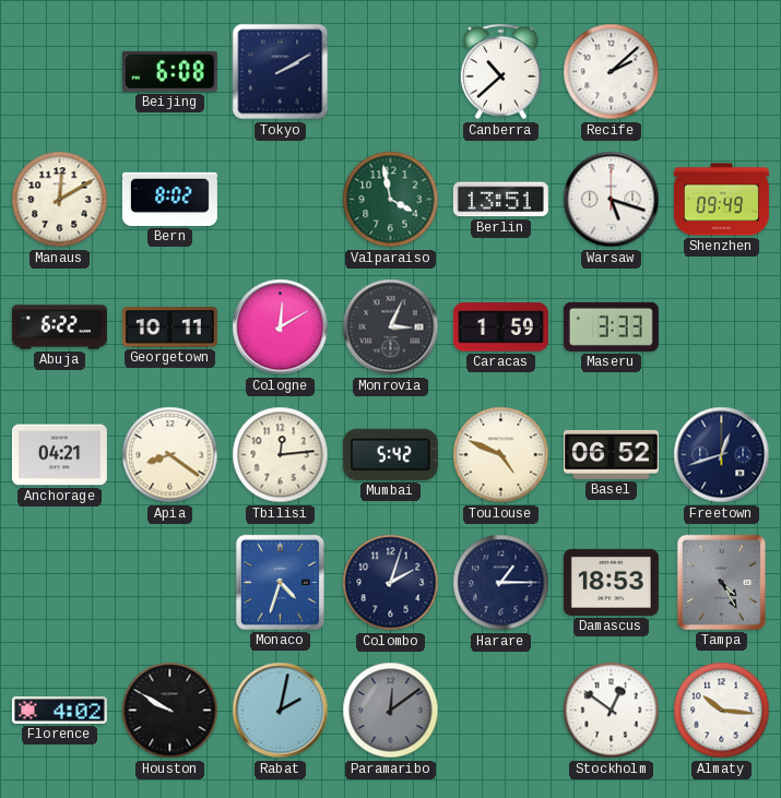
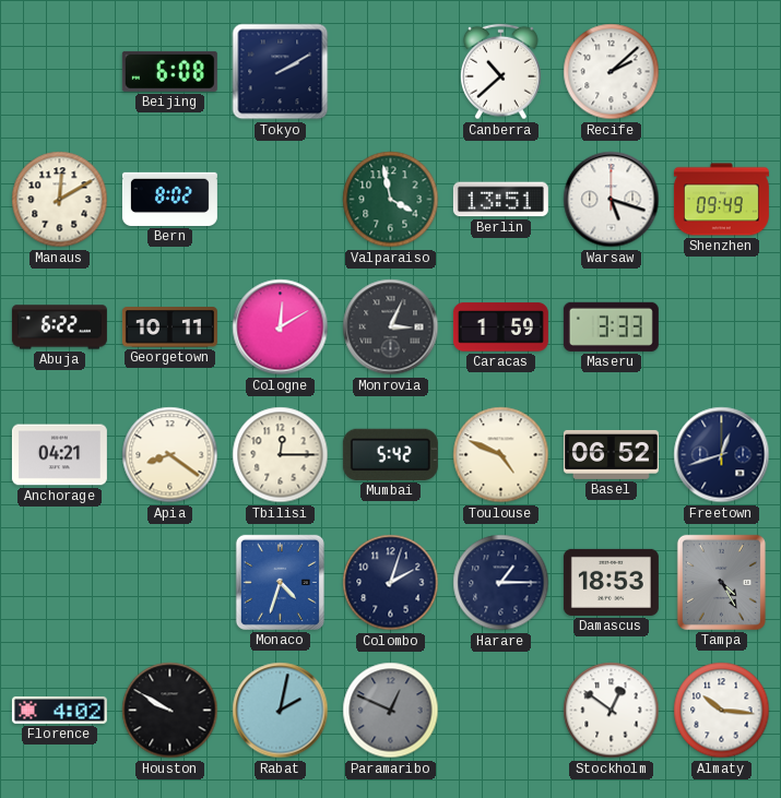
Tbilisi: 12:14 -> 12:15 (281, 455)
Paramaribo: 12:09 -> 12:49 (391, 711)
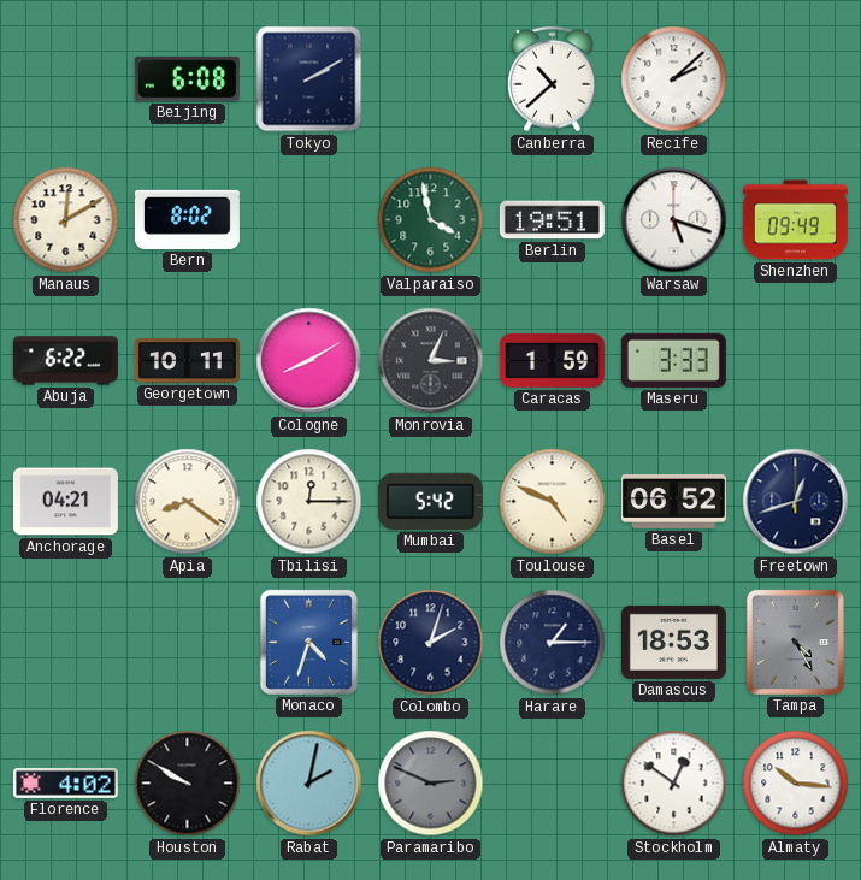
Berlin: 13:51 -> 19:51 (552, 220)
Cologne: 12:10 -> 8:10 (309, 361)
Paramaribo: 12:49 -> 2:49 (431, 784)
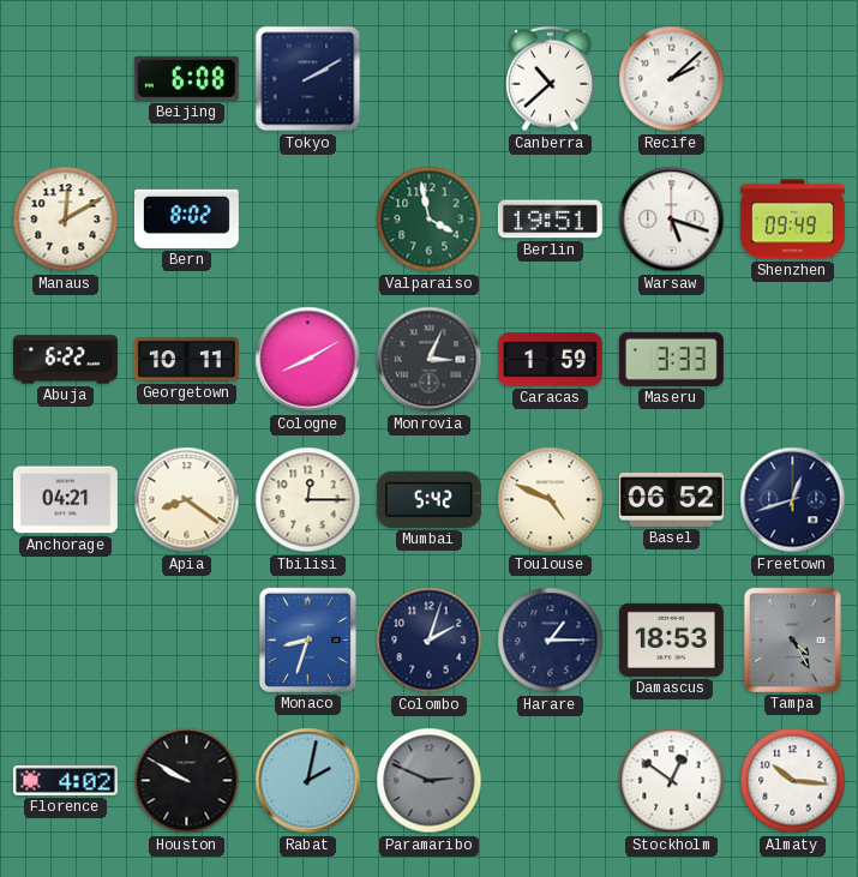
Monaco: 4:33 -> 8:33 (307, 639)
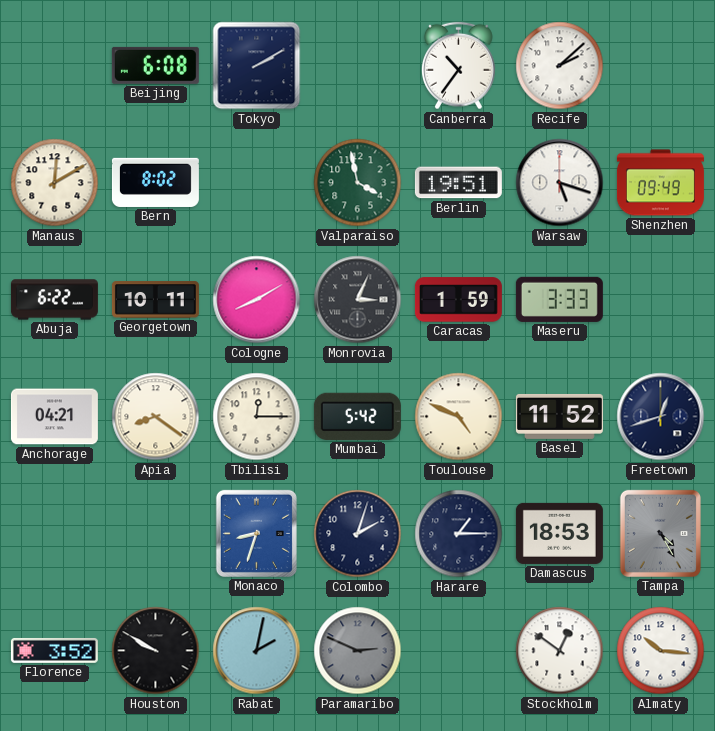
Canberra: 10:38 -> 10:36 (459, 66)
Basel: 06:52 -> 11:52 (559, 416)
Florence: 4:02 -> 3:52 (54, 650)
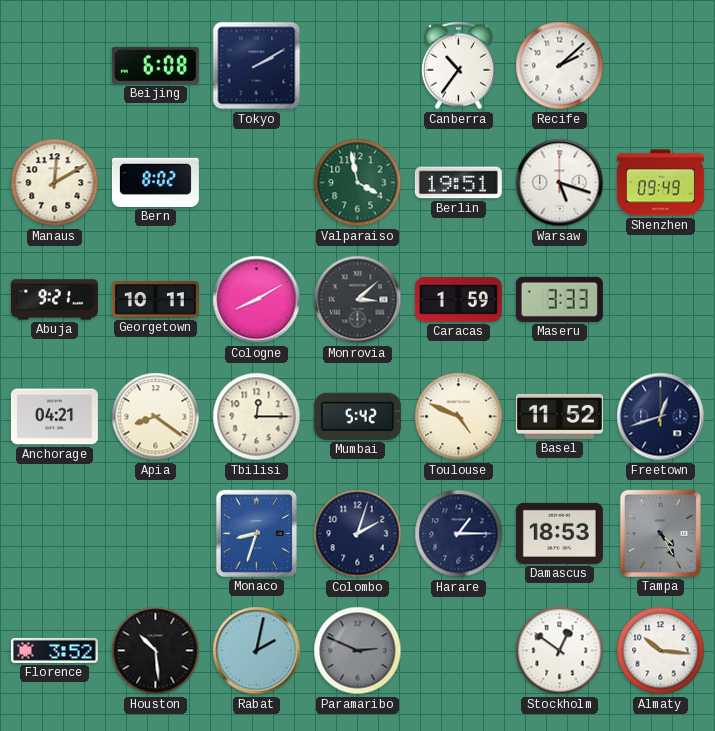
Abuja: 6:22 -> 9:21 (54, 300)
Monrovia: 3:04 -> 3:08 (358, 300)
Houston: 9:50 -> 10:29 (156, 651)
